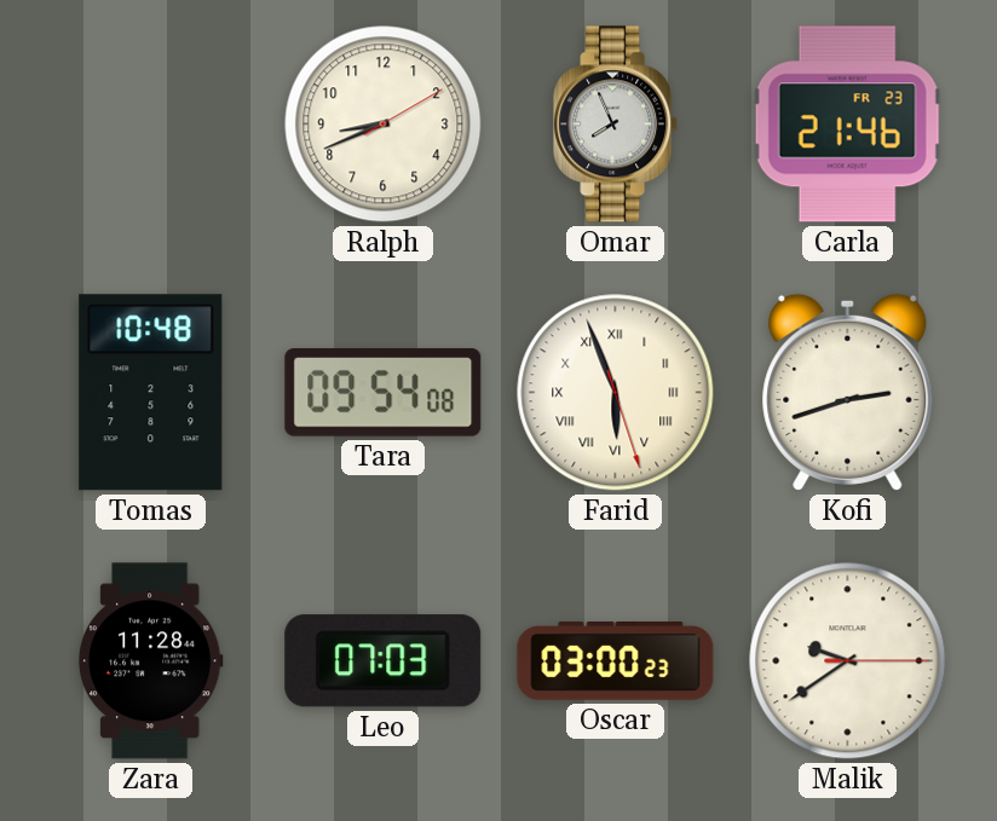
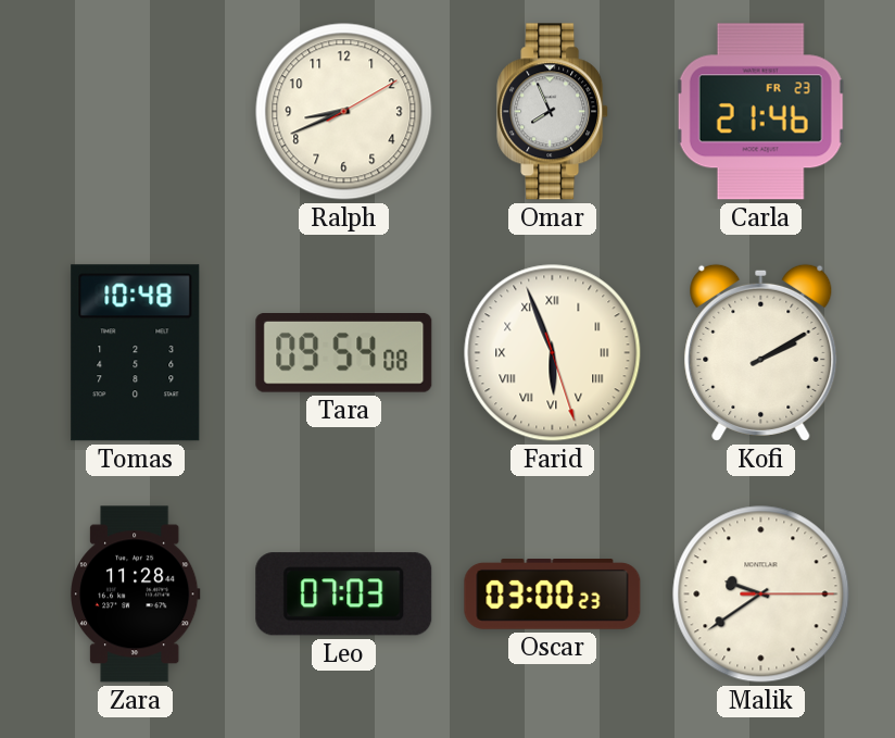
Kofi: 2:42 -> 2:10 (761, 352)
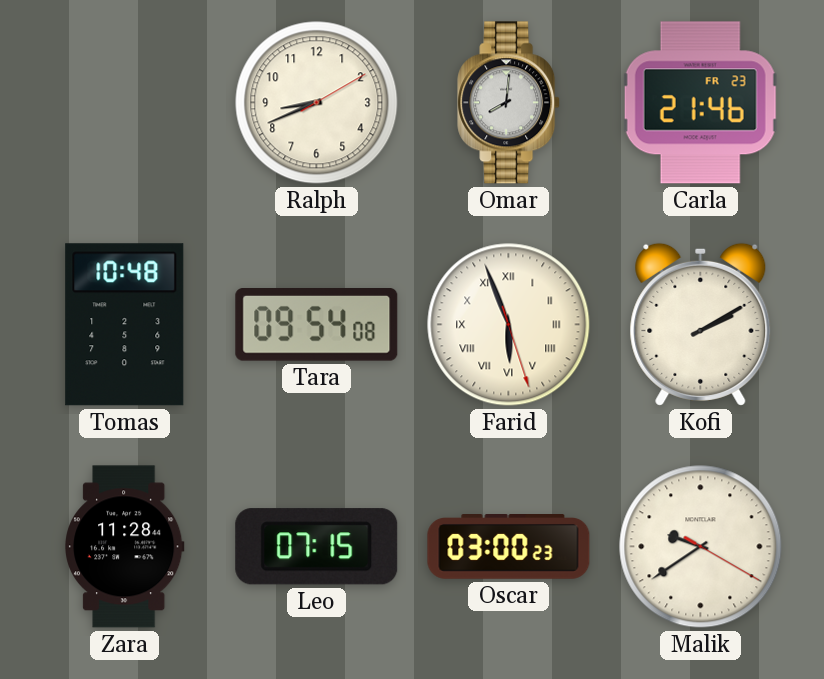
Omar: 7:56 -> 8:01 (509, 103)
Leo: 07:03 -> 07:15 (317, 547)
Malik: 9:39:15 -> 9:39:20 (701, 547)
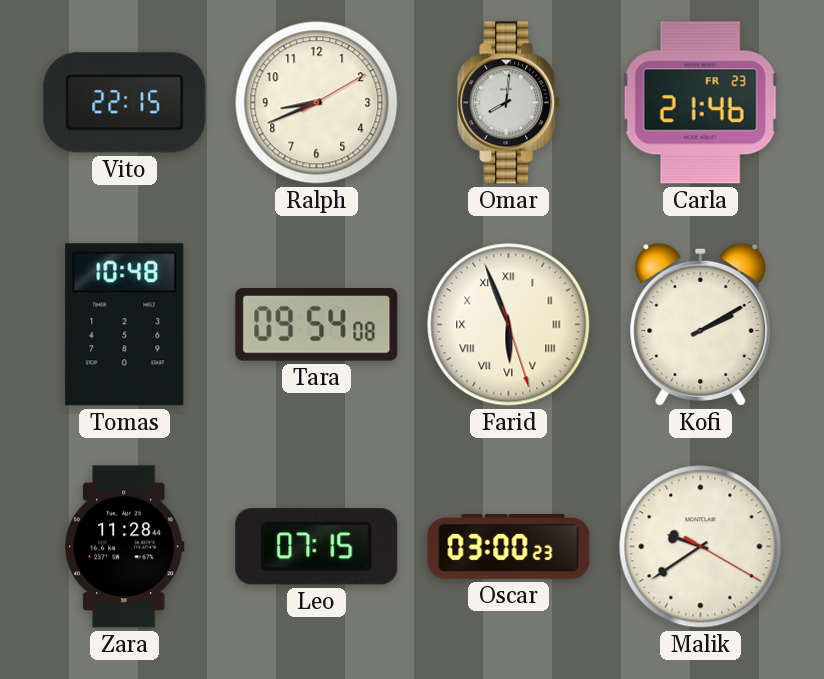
Vito: none -> 22:15 (125, 103)
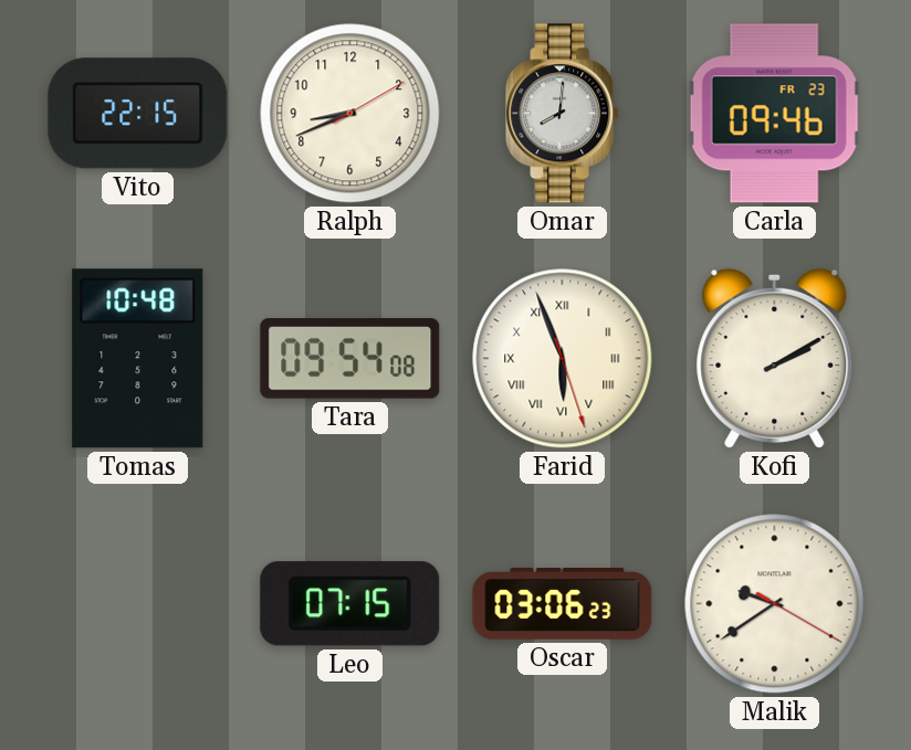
Carla: 21:46 -> 09:46 (774, 114)
Zara: 11:28 -> none (125, 547)
Oscar: 03:00 -> 03:06 (563, 604)
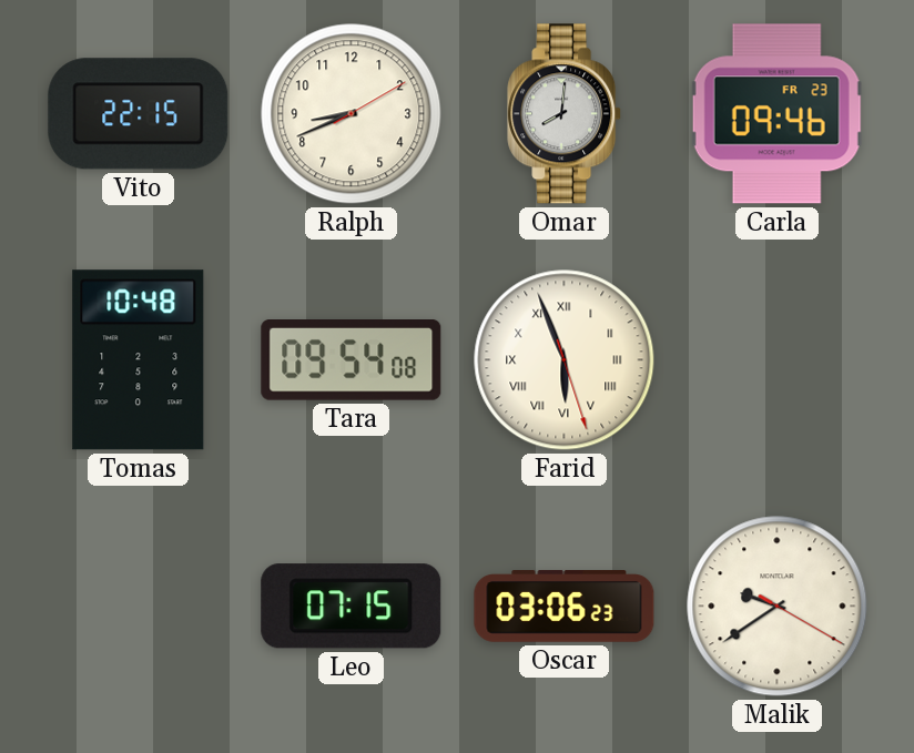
Kofi: 2:10 -> none (775, 358)
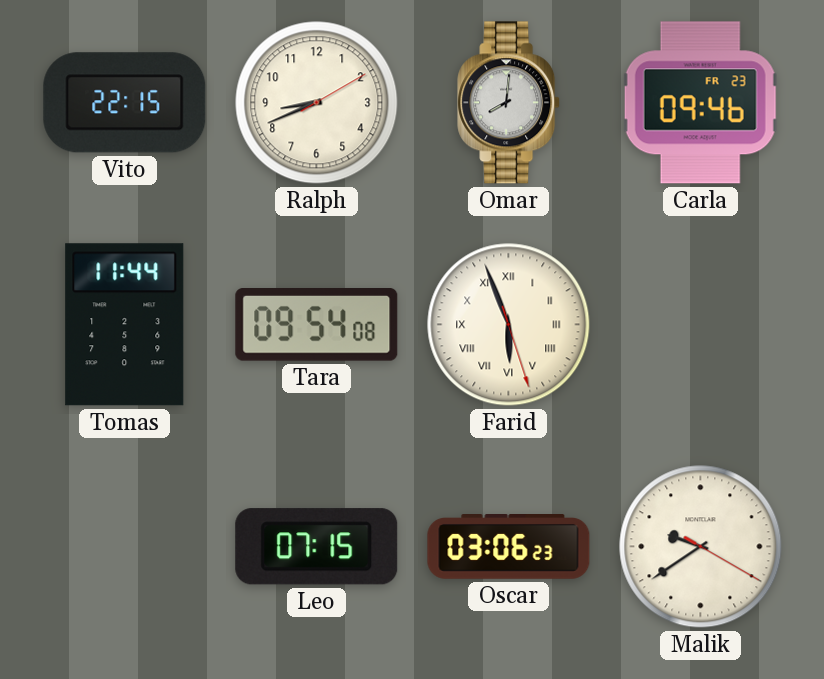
Tomas: 10:48 -> 11:44 (125, 325)
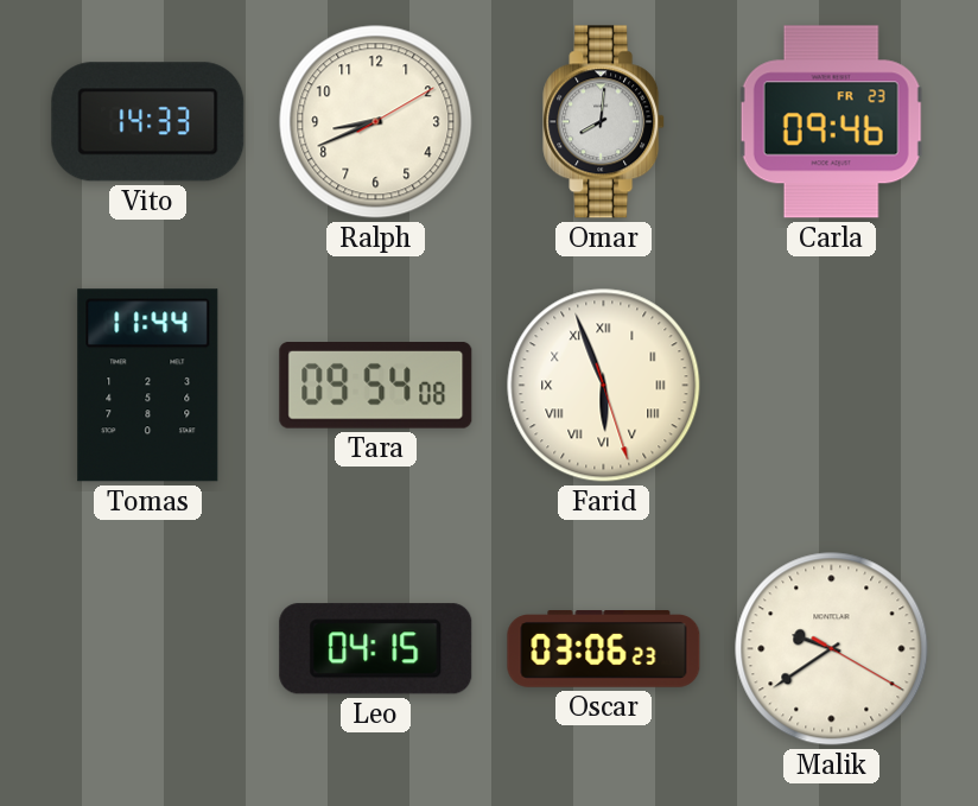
Vito: 22:15 -> 14:33 (148, 122)
Leo: 07:15 -> 04:15 (376, 649)
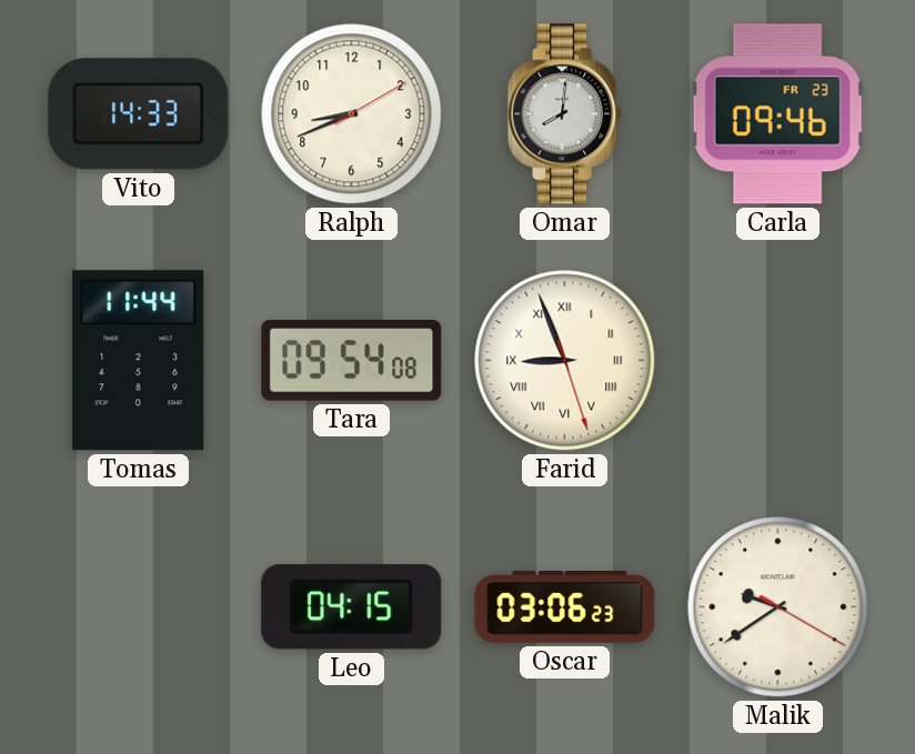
Farid: 5:56 -> 8:56 (565, 361)
